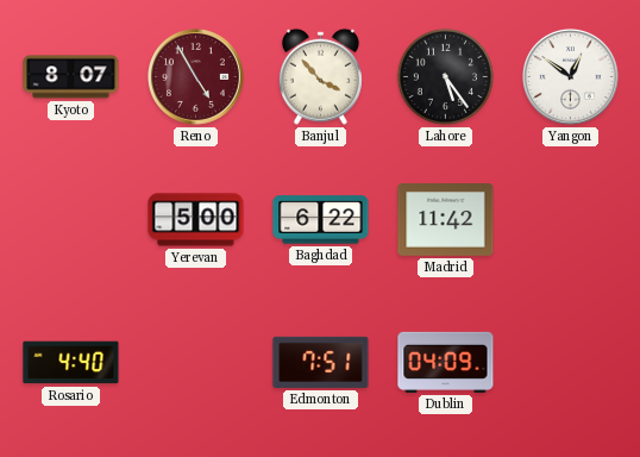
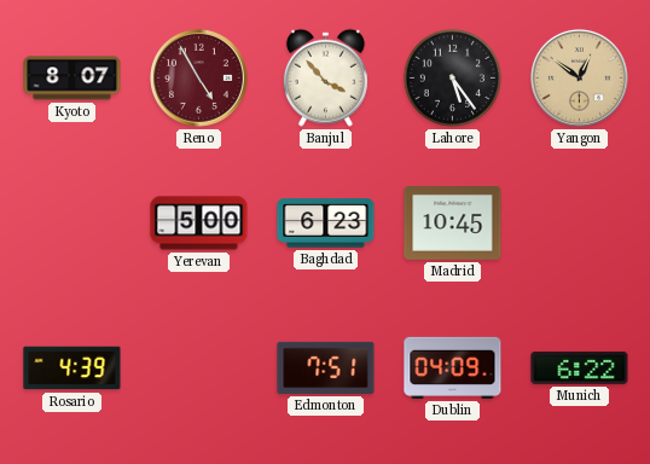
Yangon dial: white -> champagne (579, 77)
Baghdad: 6:22 -> 6:23 (326, 224)
Madrid: 11:42 -> 10:45 (453, 224)
Rosario: 4:40 -> 4:39 (72, 369)
Munich: none -> 6:22 (580, 367)
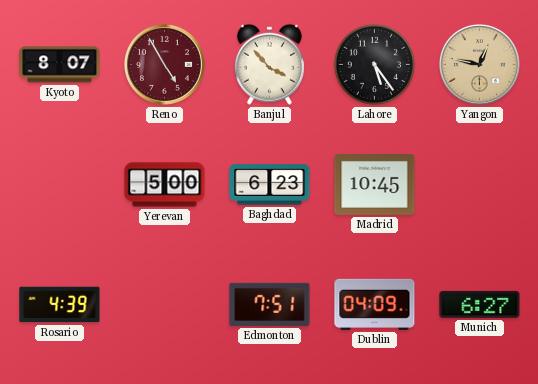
Yangon: 12:51 -> 12:47 (479, 64)
Munich: 6:22 -> 6:27 (480, 304)
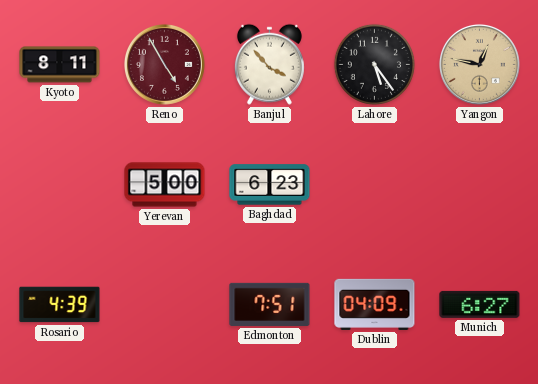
Kyoto: 8:07 -> 8:11 (60, 65)
Madrid: 10:45 -> none (375, 185)
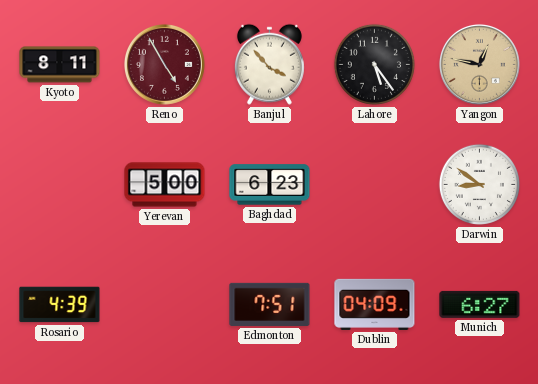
Darwin: none -> 8:51 (479, 184)
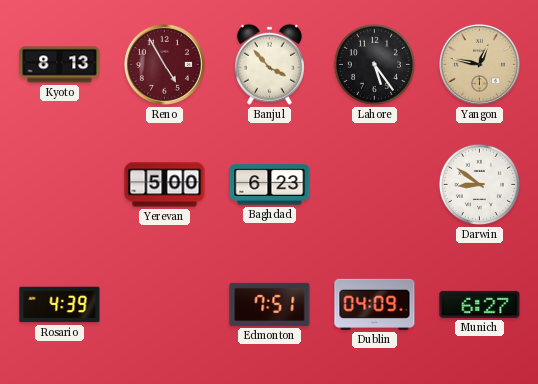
Kyoto: 8:11 -> 8:13 (60, 65)
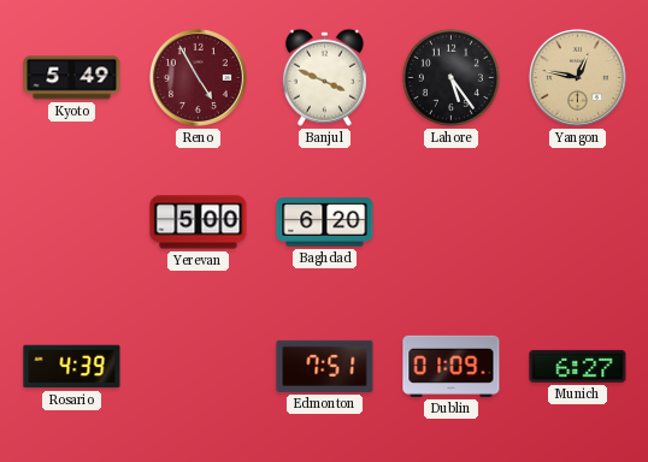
Kyoto: 8:13 -> 5:49 (72, 78)
Banjul: 3:53 -> 3:49 (324, 77)
Baghdad: 6:23 -> 6:20 (325, 223)
Darwin: 8:51 -> none (479, 184)
Dublin: 04:09 -> 01:09 (452, 366)
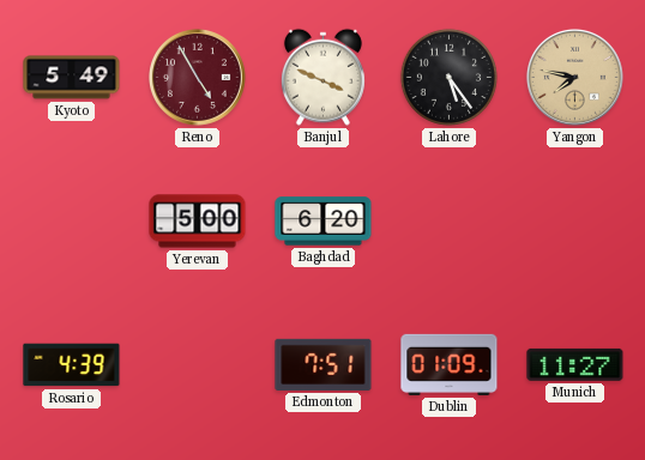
Yangon: 12:47 -> 7:47 (574, 77)
Munich: 6:27 -> 11:27 (575, 364)
